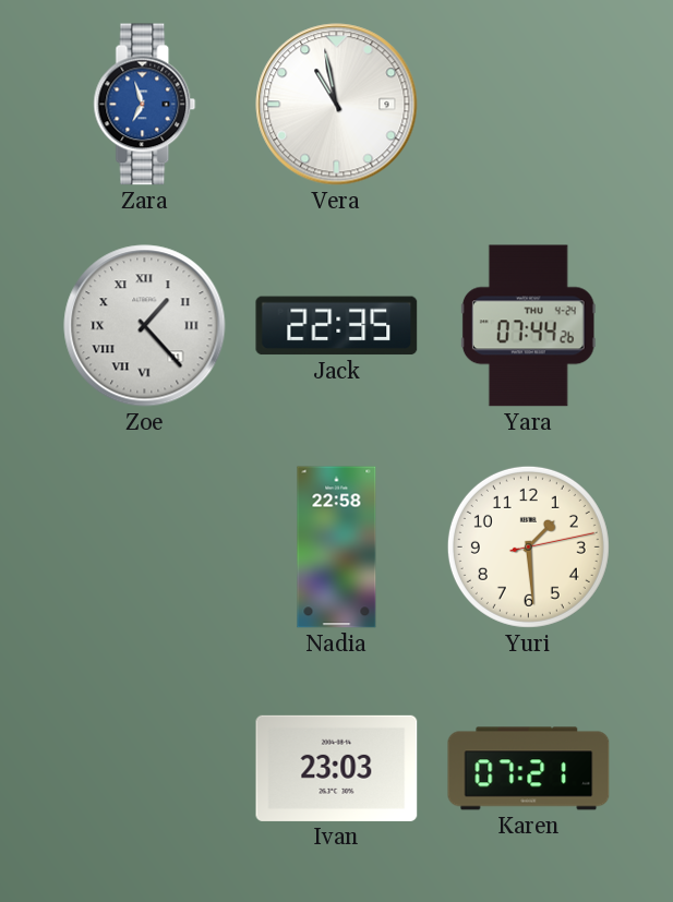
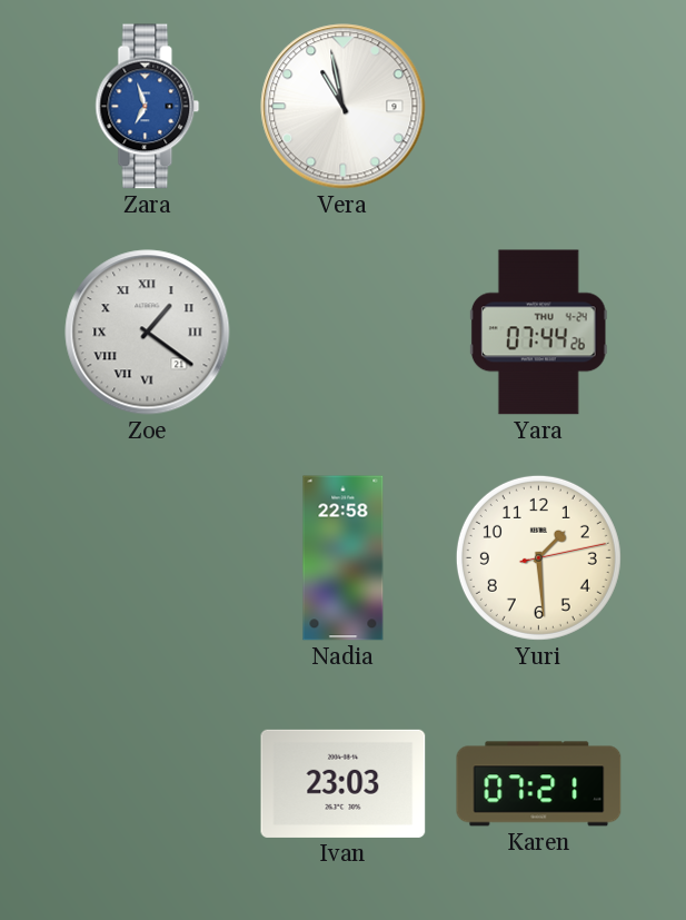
Zoe: 1:23 -> 1:21 (148, 333)
Jack: 22:35 -> none (337, 326)
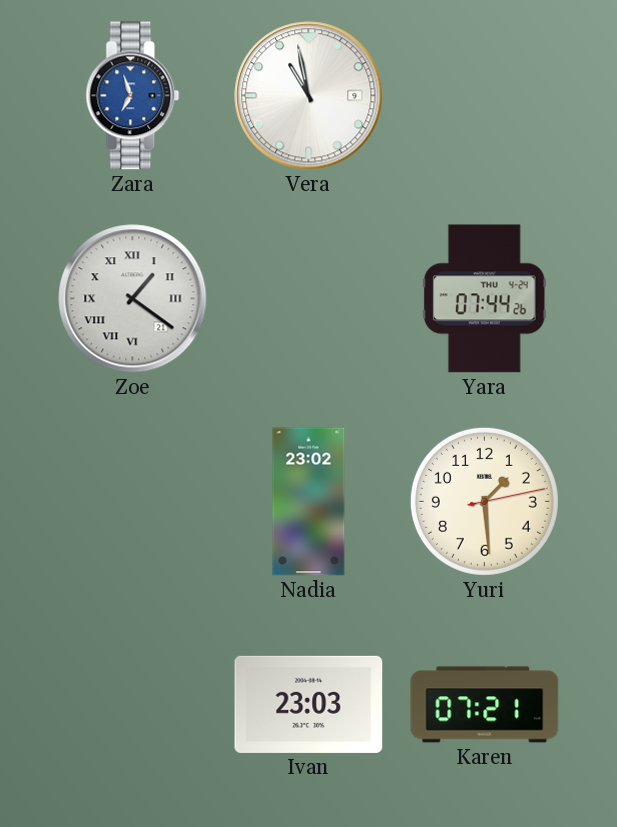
Nadia: 22:58 -> 23:02 (309, 502)
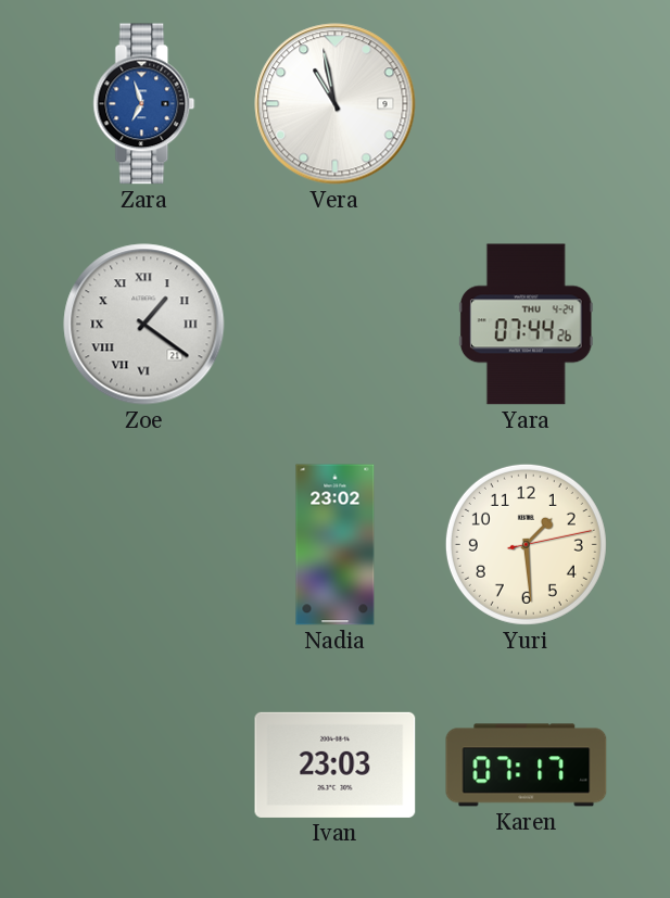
Karen: 07:21 -> 07:17 (527, 766)
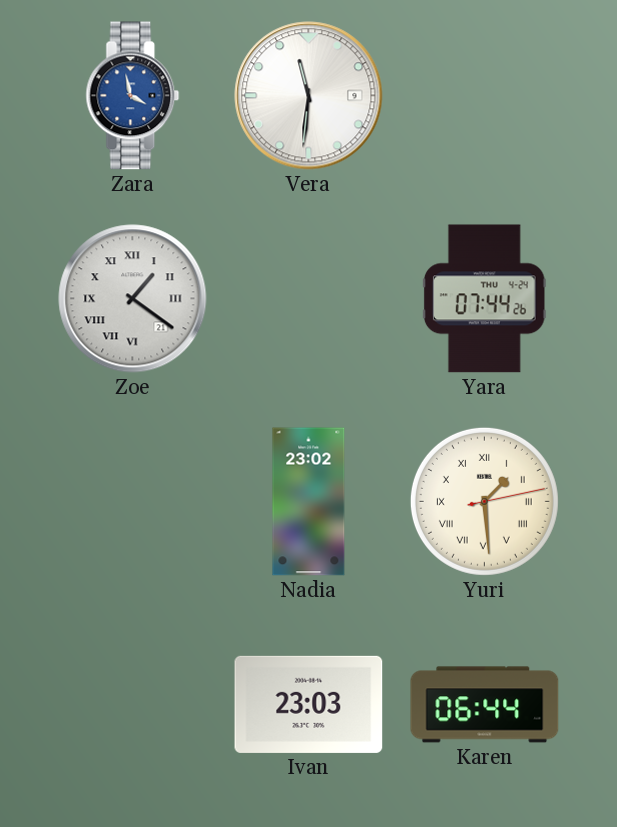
Zara: 6:57 -> 3:58 (133, 96)
Vera: 10:58 -> 11:31 (309, 96)
Yuri numerals: Arabic -> Roman (484, 501)
Karen: 07:17 -> 06:44 (485, 705)
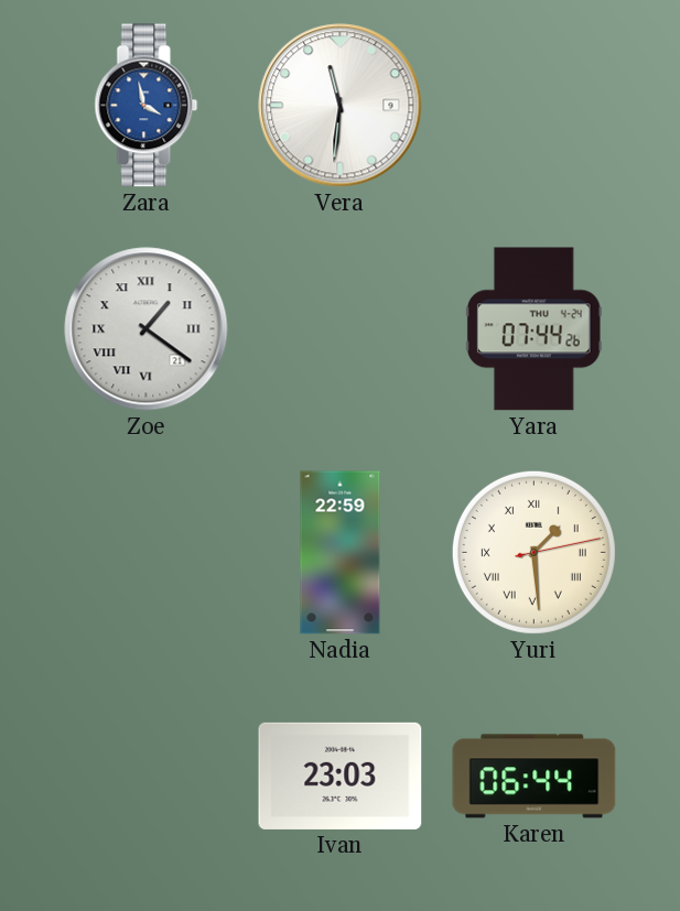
Nadia: 23:02 -> 22:59 (341, 553)
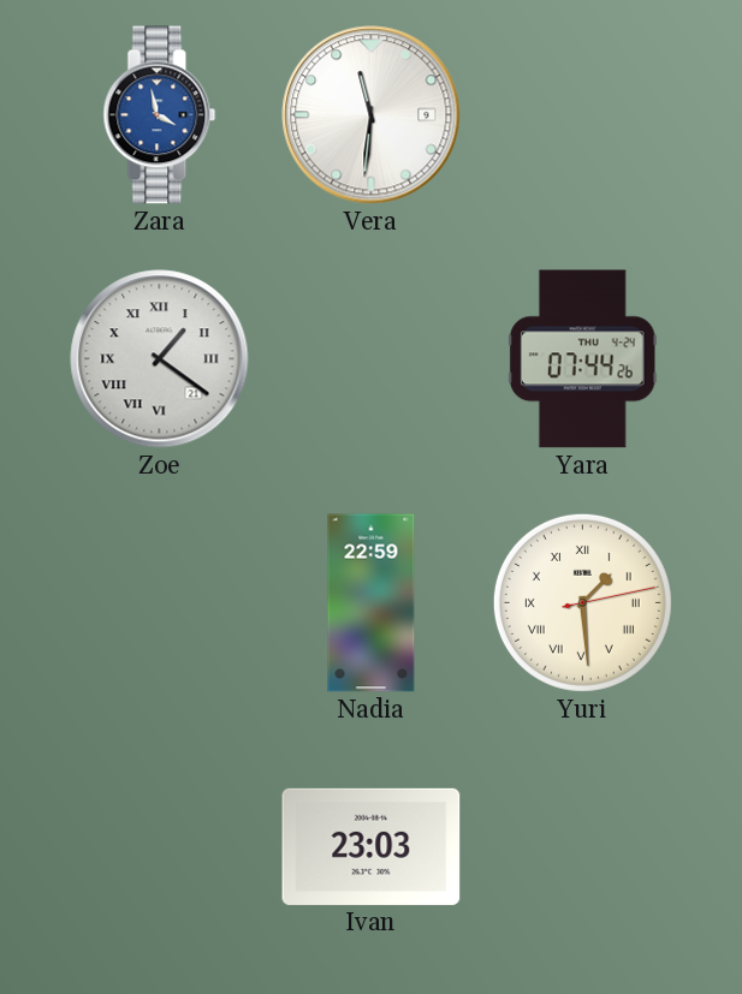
Karen: 06:44 -> none (535, 777)
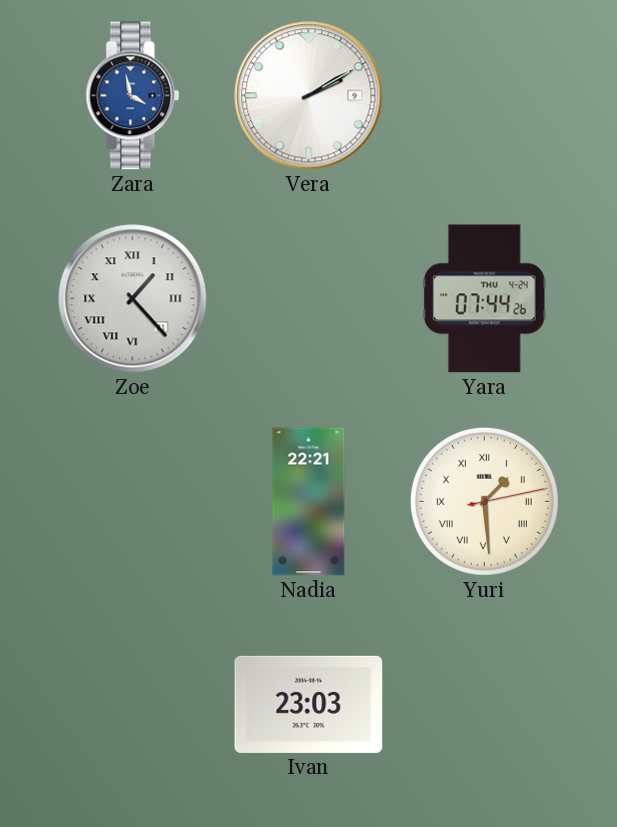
Vera: 11:31 -> 2:10 (309, 96)
Zoe: 1:21 -> 1:23 (133, 299)
Nadia: 22:59 -> 22:21 (309, 502)
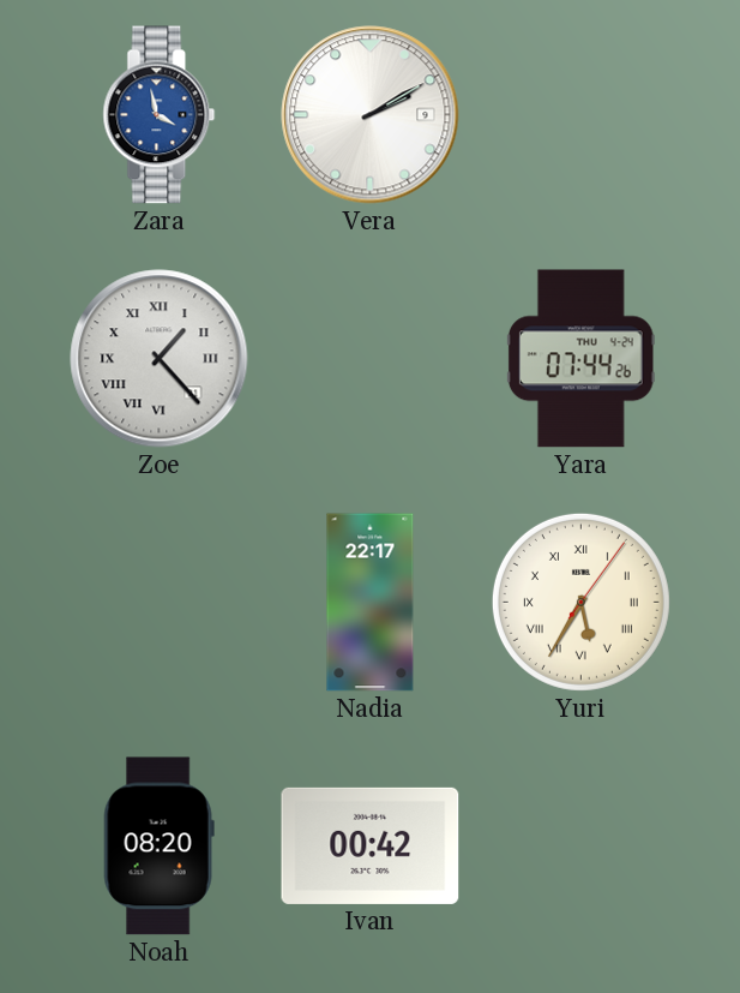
Nadia: 22:21 -> 22:17 (371, 603)
Yuri: 1:29 -> 5:35 (580, 602)
Noah: none -> 08:20 (158, 847)
Ivan: 23:03 -> 00:42 (371, 845)
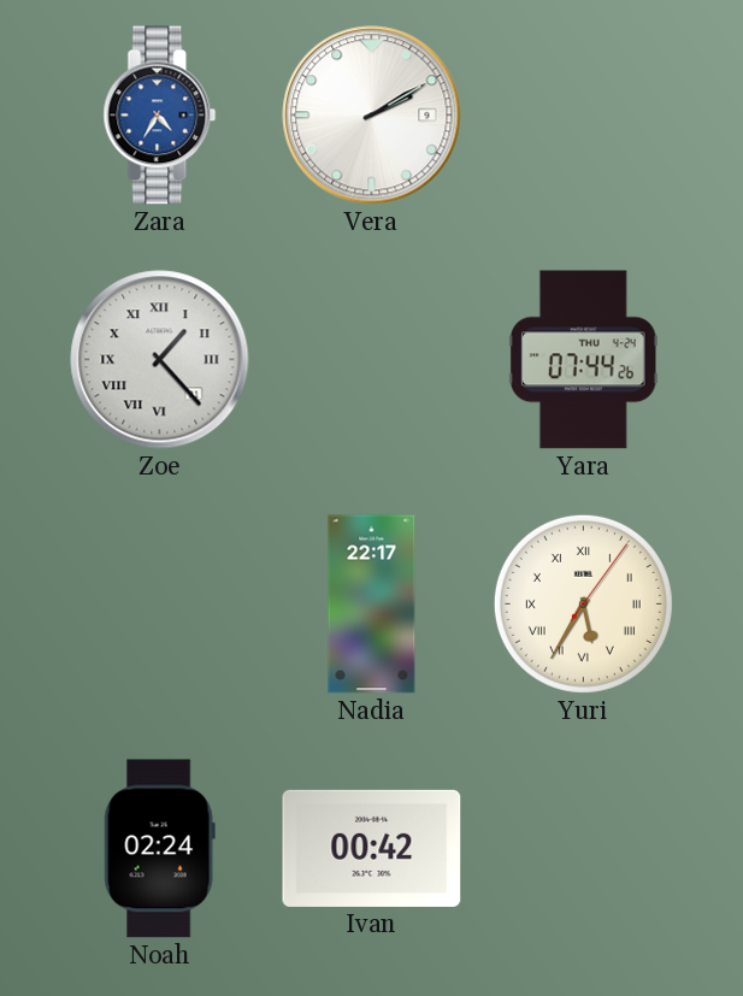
Zara: 3:58 -> 4:35 (160, 116)
Noah: 08:20 -> 02:24 (159, 849)
